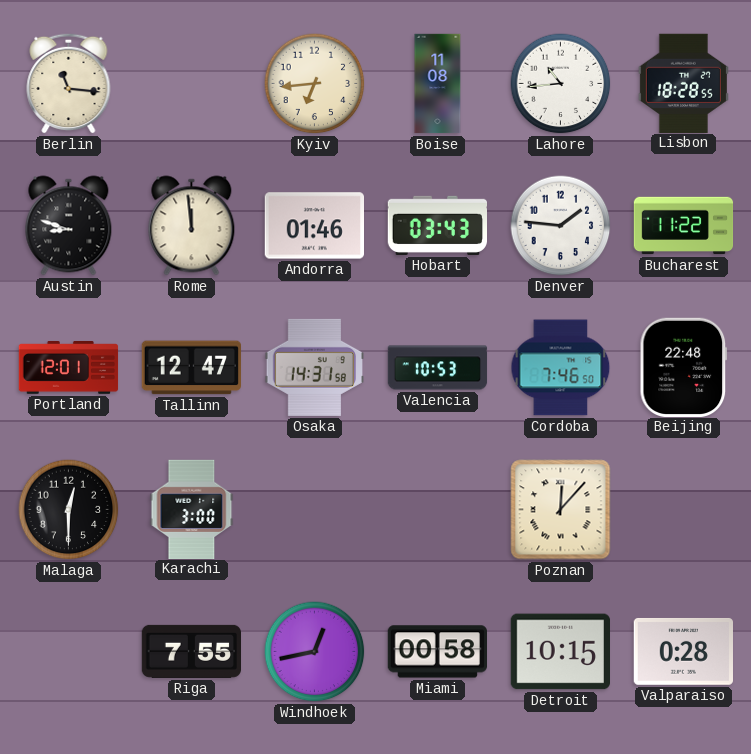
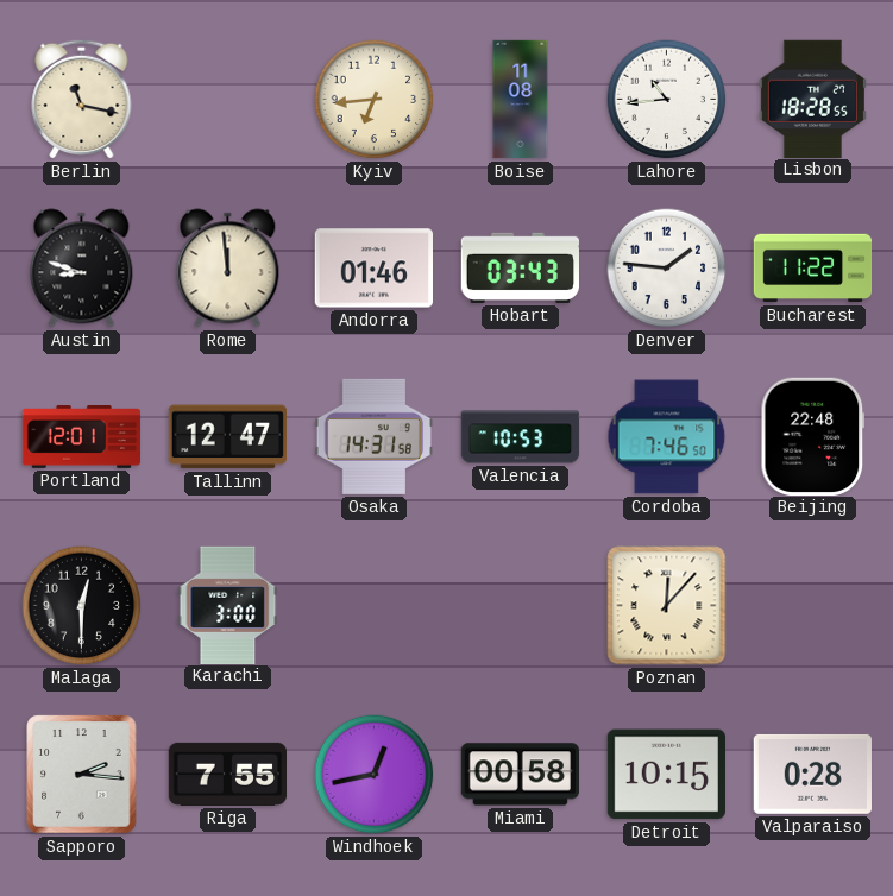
Berlin: 11:16 -> 11:17 (82, 99)
Sapporo: none -> 2:16 (82, 775)
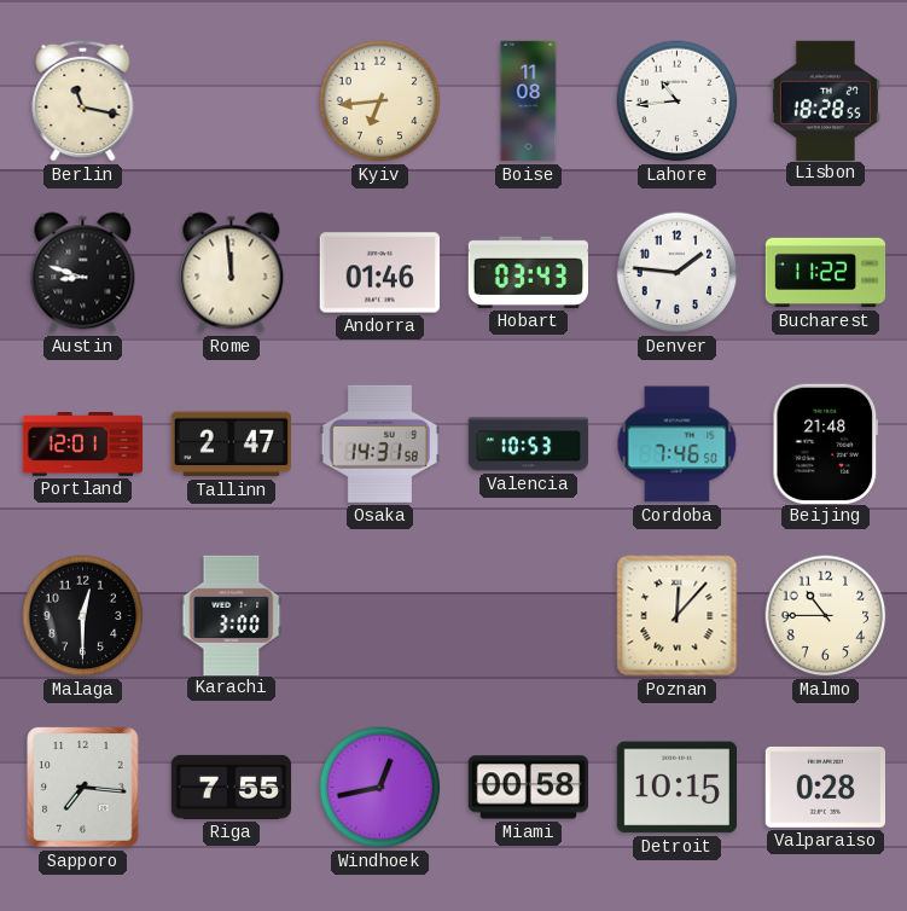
Tallinn: 12:47 -> 2:47 (231, 445)
Beijing: 22:48 -> 21:48 (826, 443)
Malmo: none -> 10:45 (826, 616)
Sapporo: 2:16 -> 7:16 (83, 788)
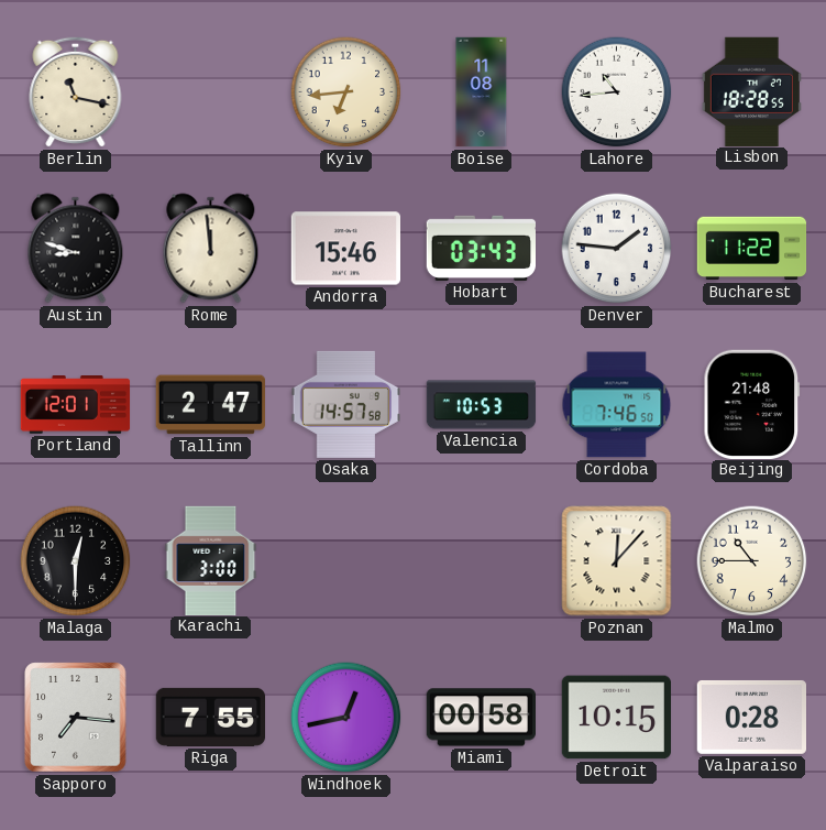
Andorra: 01:46 -> 15:46 (345, 249)
Osaka: 14:31 -> 14:57 (345, 404)
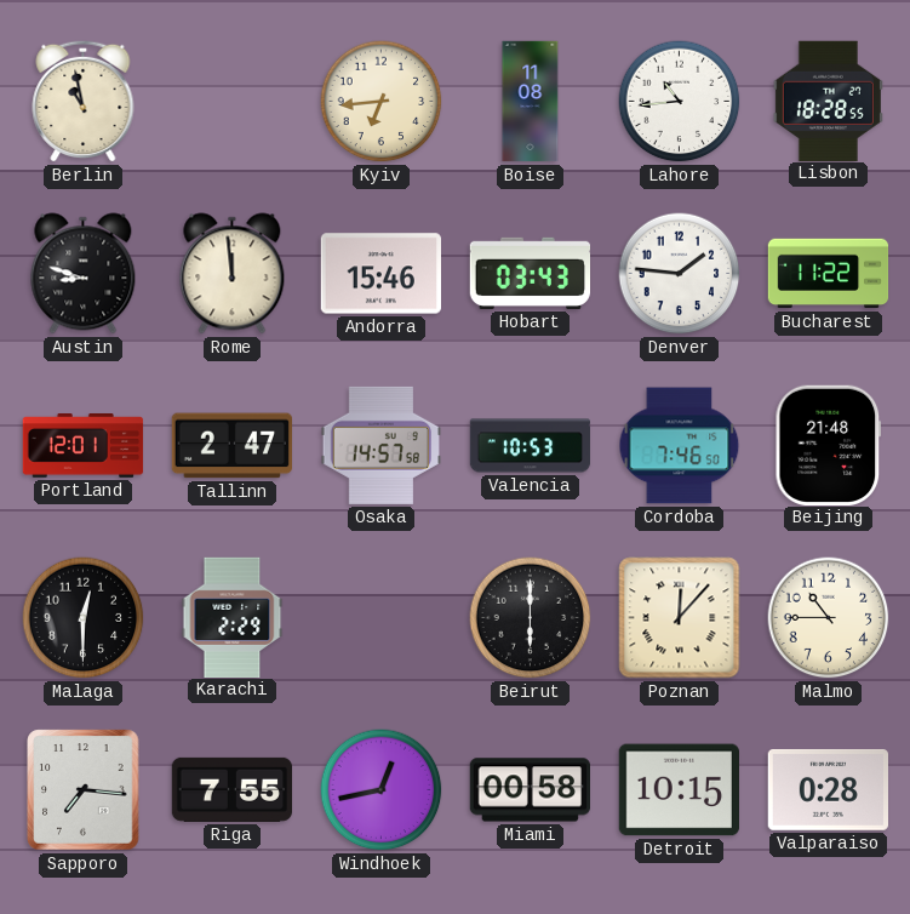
Berlin: 11:17 -> 10:58 (84, 101)
Karachi: 3:00 -> 2:29 (233, 617)
Beirut: none -> 6:00 (531, 618)
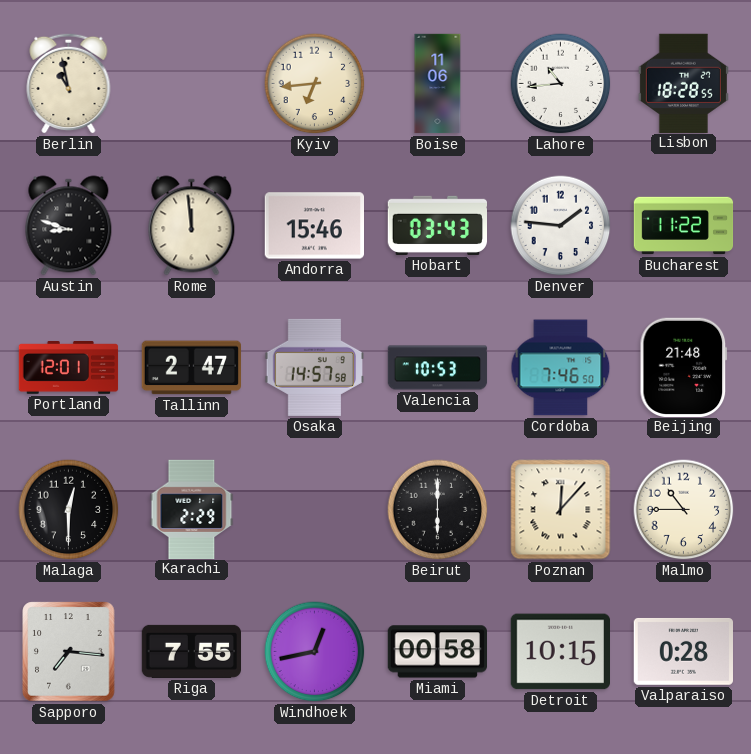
Boise: 11:08 -> 11:06 (438, 84)
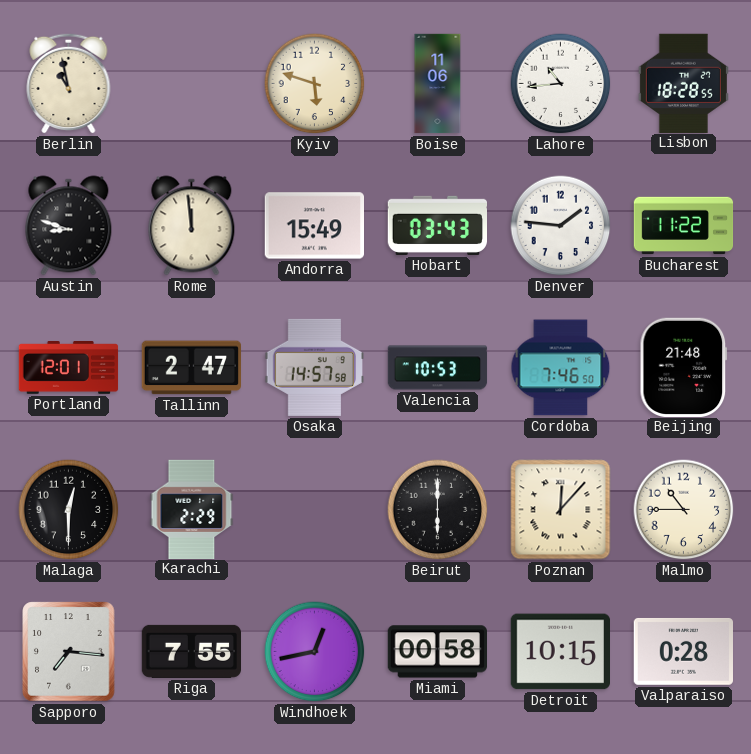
Kyiv: 6:44 -> 5:48 (315, 84)
Andorra: 15:46 -> 15:49 (314, 226)
